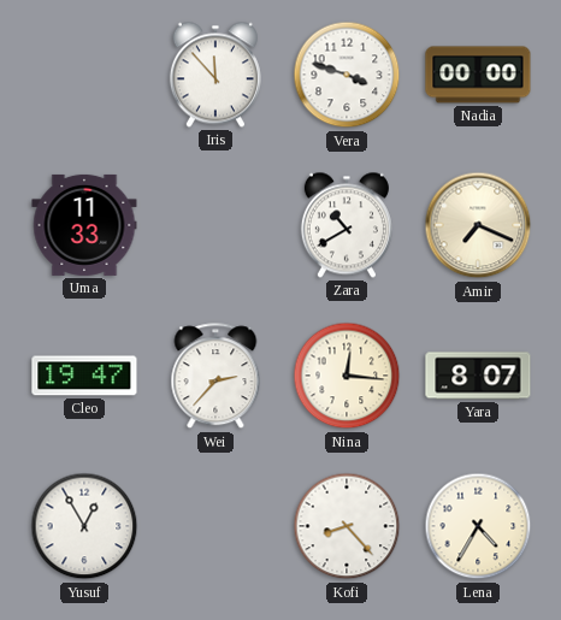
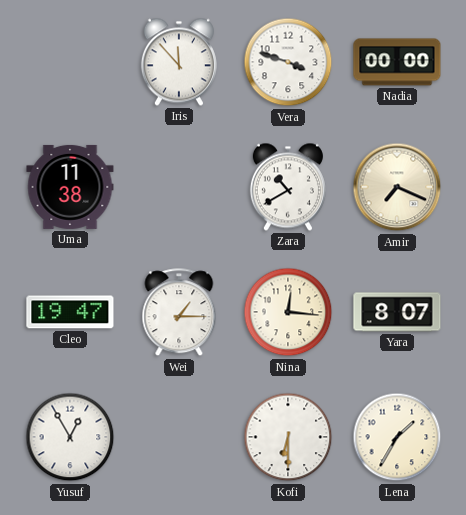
Uma: 11:33 -> 11:38 (70, 187)
Wei: 2:37 -> 1:15 (179, 313)
Kofi: 8:23 -> 6:30 (288, 437)
Lena: 4:35 -> 1:35 (397, 437)
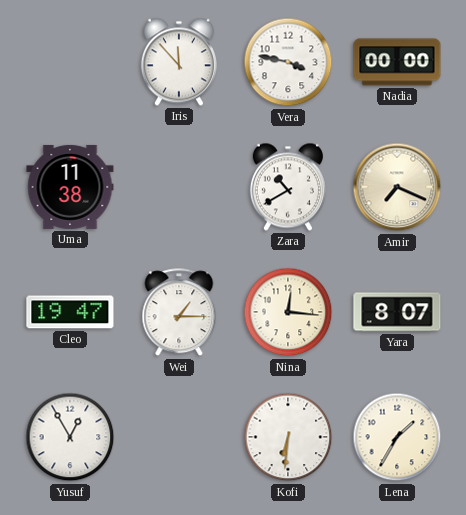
Vera: 3:48 -> 3:47 (288, 62)
Kofi: 6:30 -> 6:31 (288, 437)
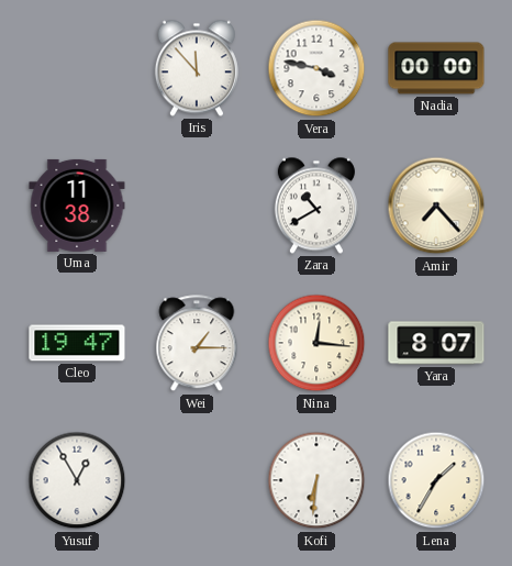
Amir: 7:19 -> 7:23 (436, 206)
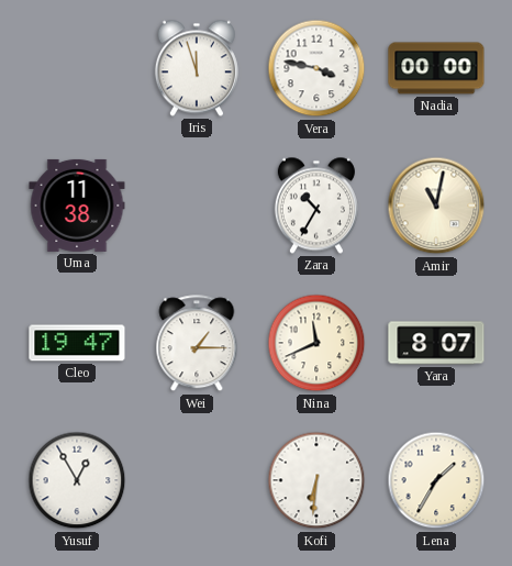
Iris: 11:53 -> 11:57 (197, 68)
Zara: 10:40 -> 10:35 (316, 206)
Amir: 7:23 -> 11:02 (436, 206)
Nina: 12:16 -> 11:41 (316, 343)
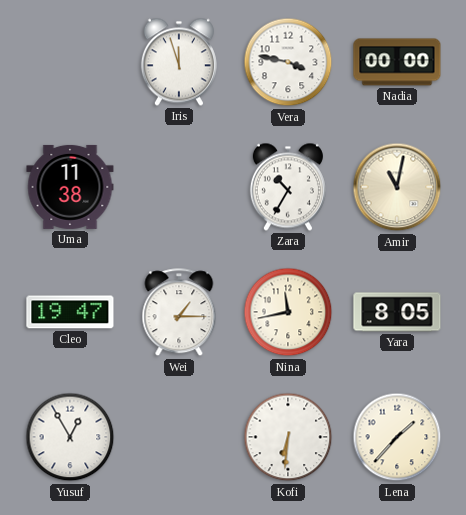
Nina: 11:41 -> 11:43 (288, 312)
Yara: 8:07 -> 8:05 (397, 312)
Lena: 1:35 -> 1:37 (397, 437)
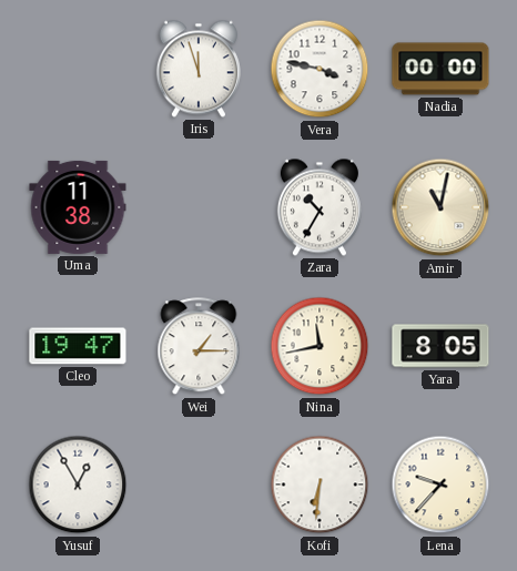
Lena: 1:37 -> 9:37 (440, 485)
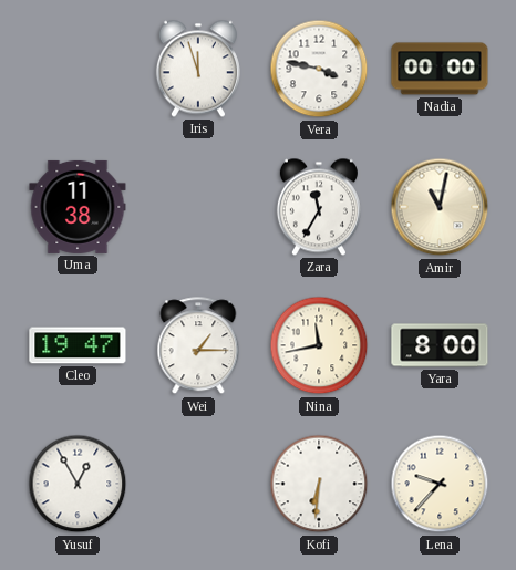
Zara: 10:35 -> 11:35 (319, 207)
Yara: 8:05 -> 8:00 (440, 345)
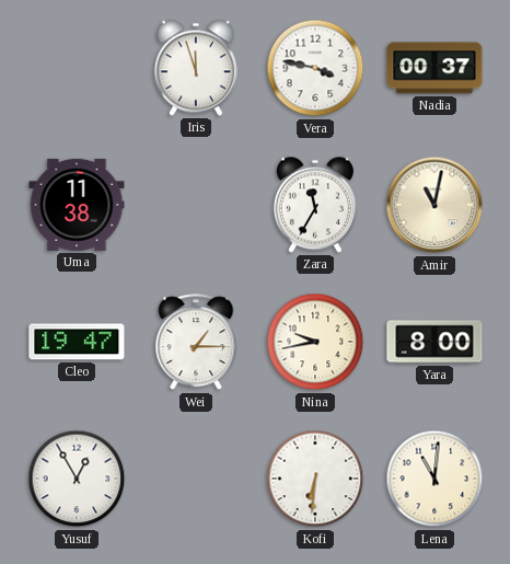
Nadia: 00:00 -> 00:37 (434, 68)
Nina: 11:43 -> 9:43 (315, 342)
Lena: 9:37 -> 11:01 (434, 479)
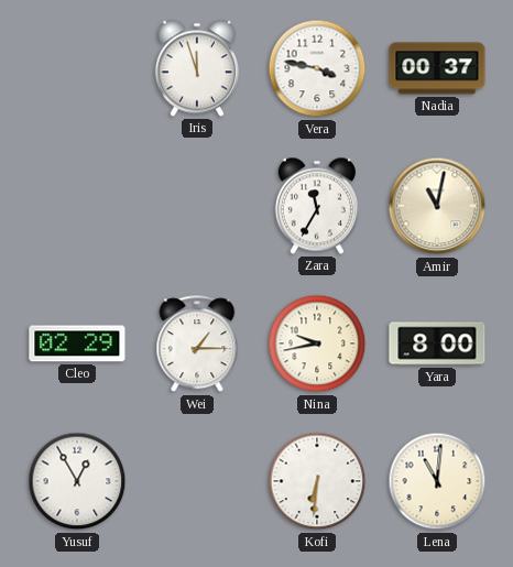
Uma: 11:38 -> none (77, 205)
Cleo: 19:47 -> 02:29 (77, 344)
